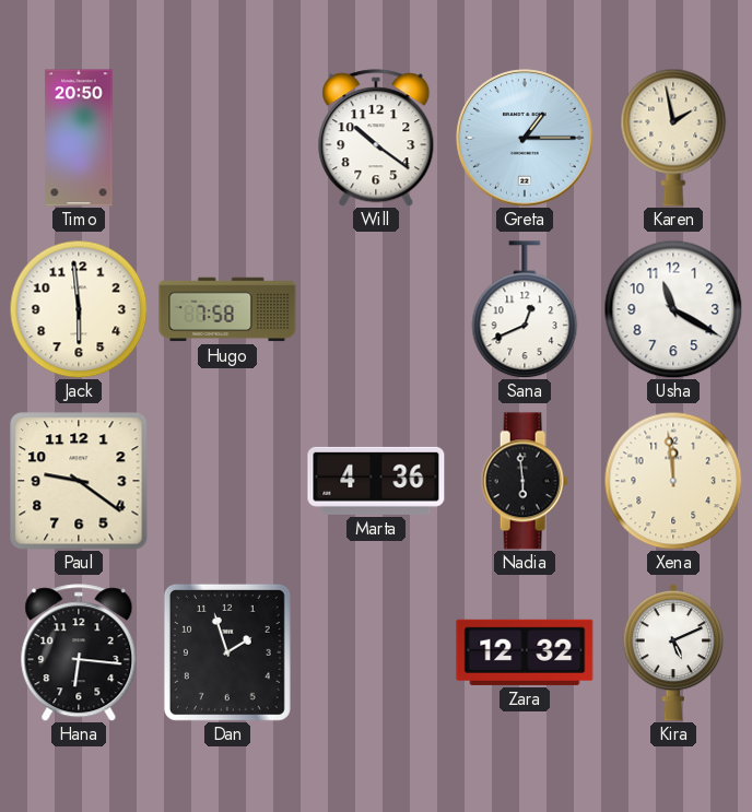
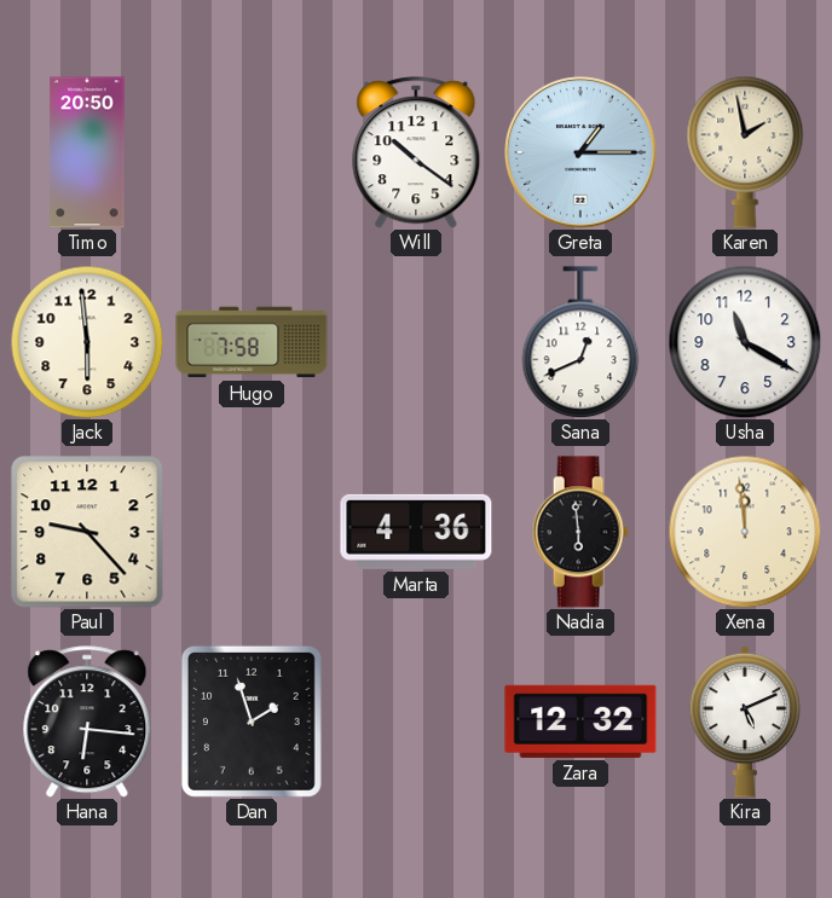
Paul: 9:21 -> 9:23 (87, 532)
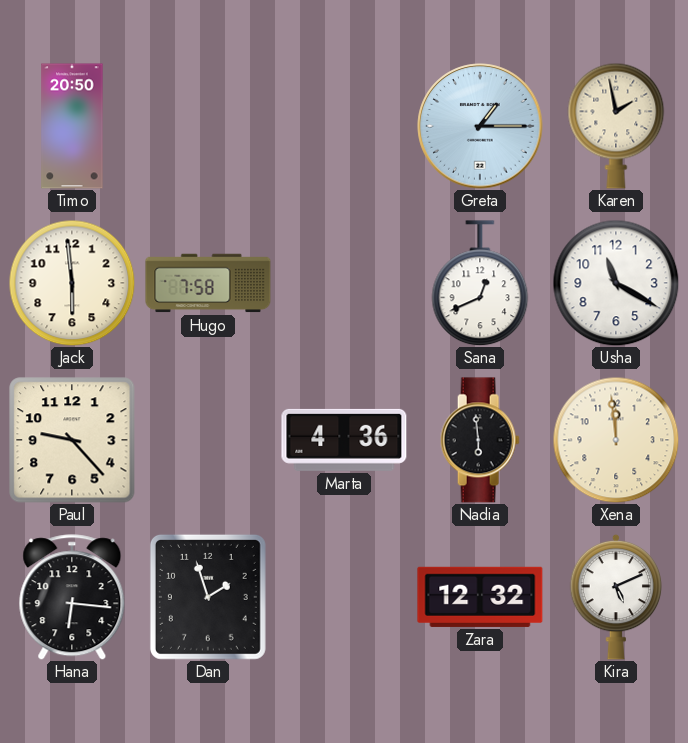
Will: 10:21 -> none (416, 152)
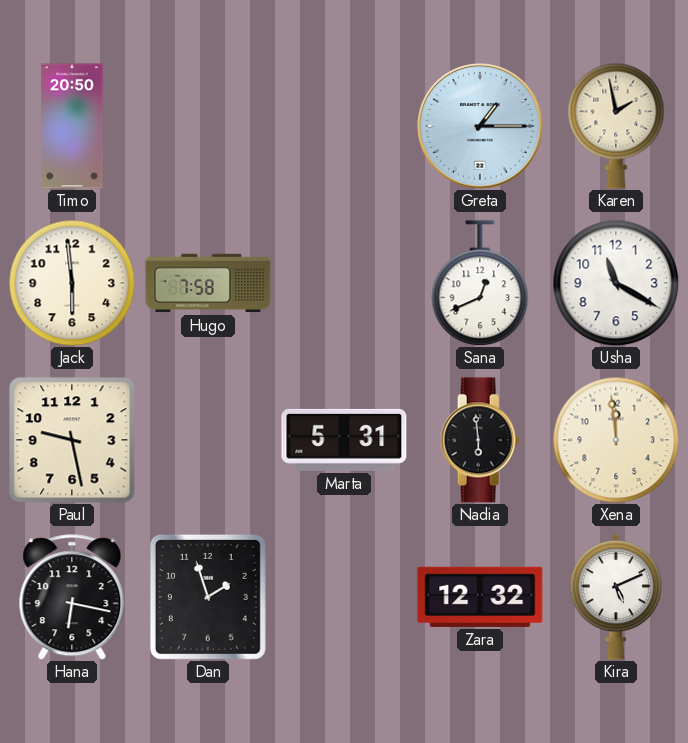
Paul: 9:23 -> 9:28 (72, 440)
Marta: 4:36 -> 5:31 (344, 440)
Hana: 6:16 -> 6:17 (72, 597)
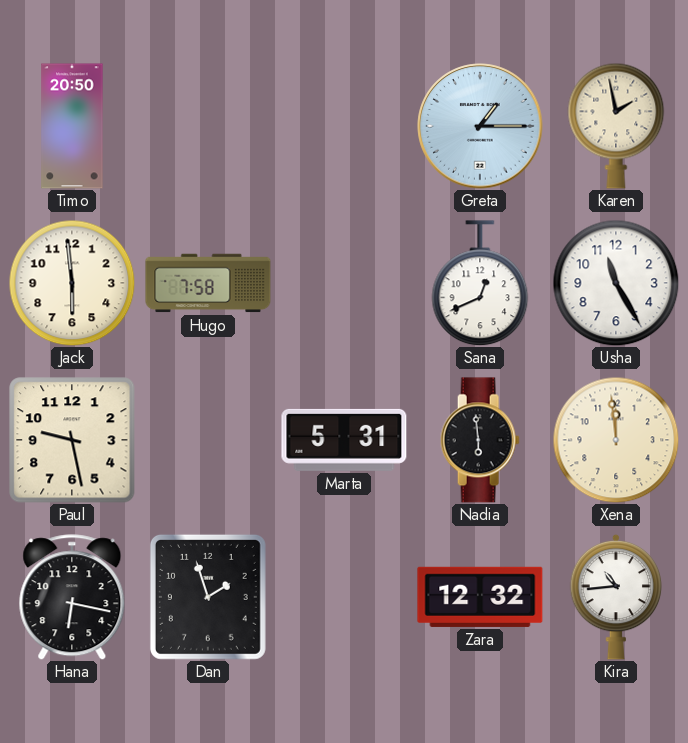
Usha: 11:20 -> 11:25 (616, 283)
Kira: 5:11 -> 10:44 (616, 597)
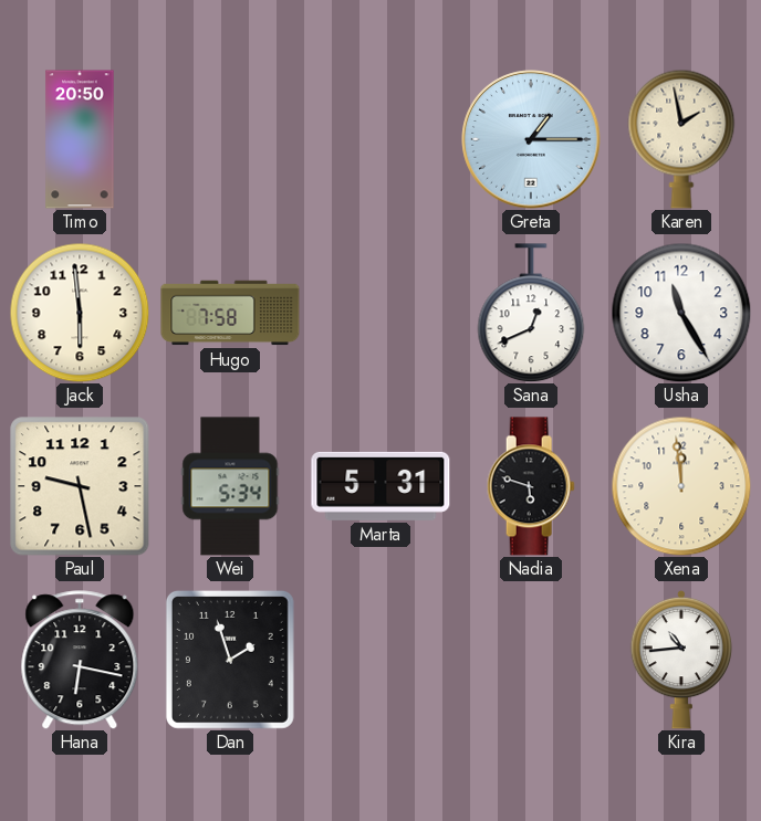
Wei: none -> 5:34 (230, 486)
Nadia: 5:59 -> 5:48 (531, 486)
Zara: 12:32 -> none (480, 597)
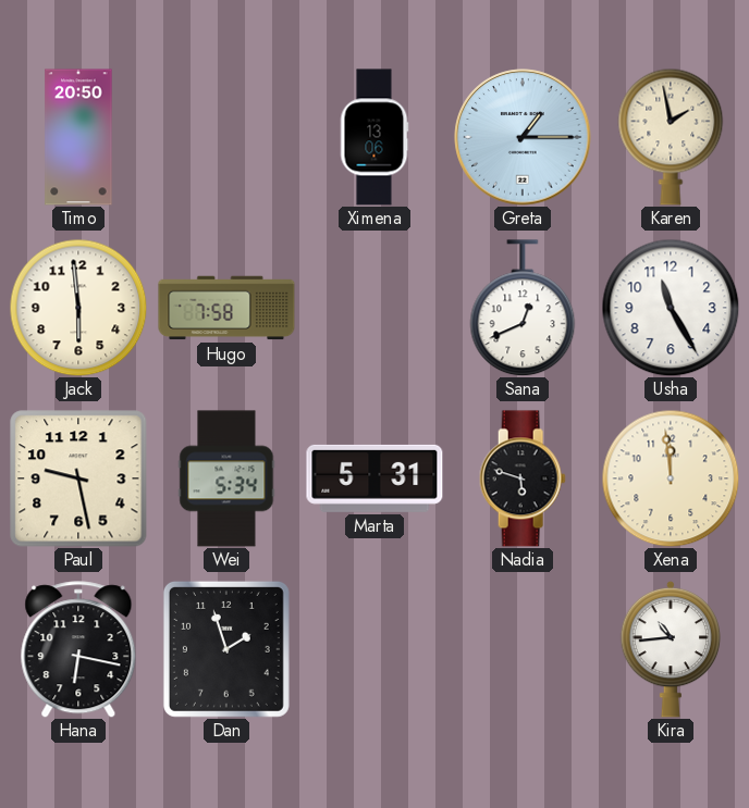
Ximena: none -> 13:06 (374, 137)
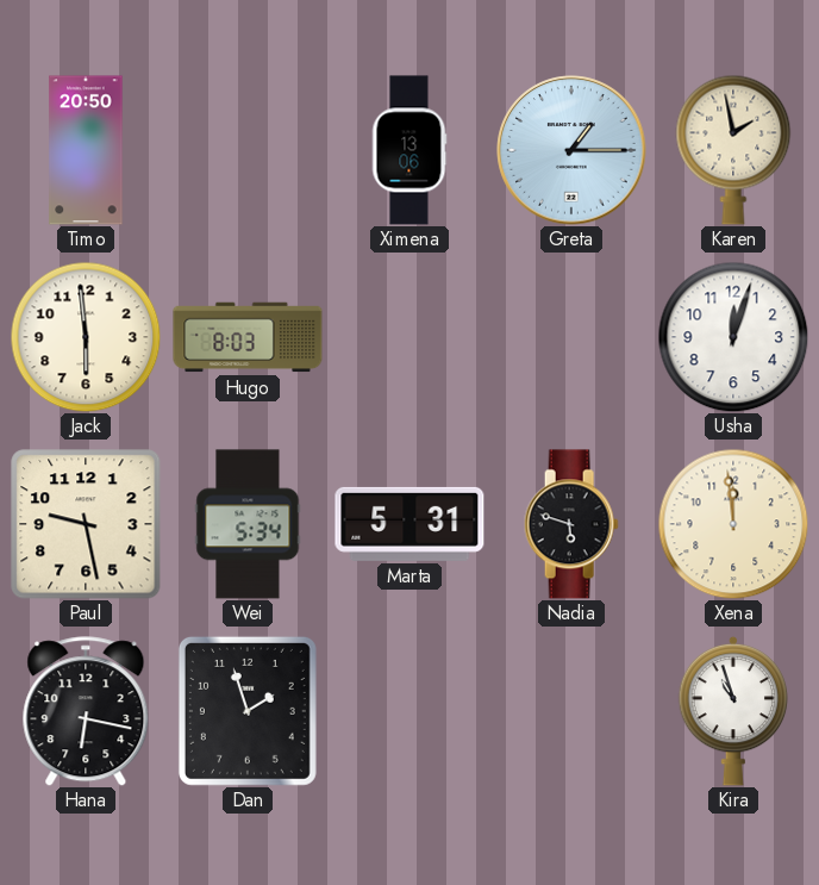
Hugo: 7:58 -> 8:03 (248, 337)
Sana: 12:41 -> none (523, 308)
Usha: 11:25 -> 12:03 (733, 337)
Kira: 10:44 -> 10:57 (733, 711)
